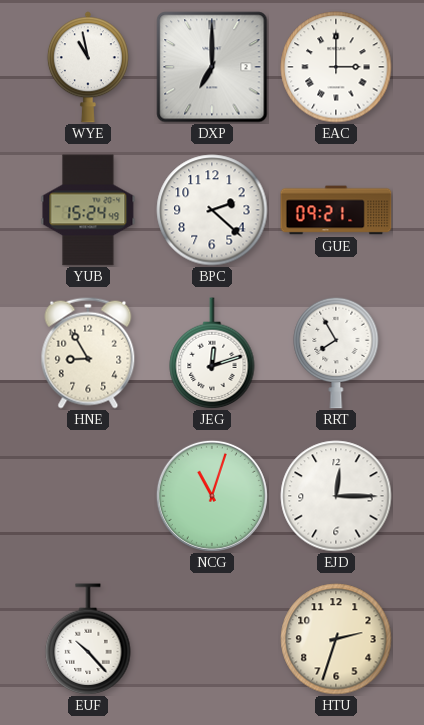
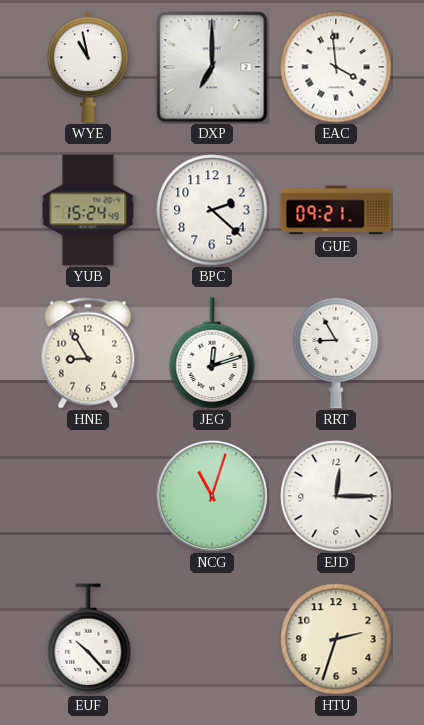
EAC: 3:00 -> 3:59 (336, 67)
RRT: 7:55 -> 8:55 (336, 353)
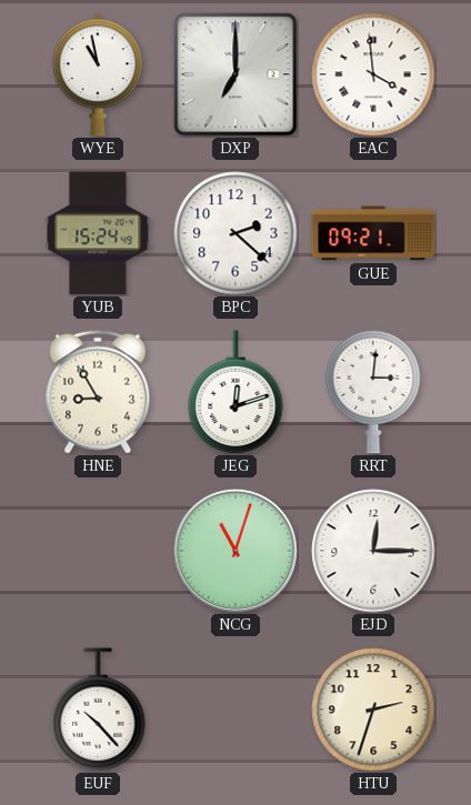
RRT: 8:55 -> 3:01 (373, 392)
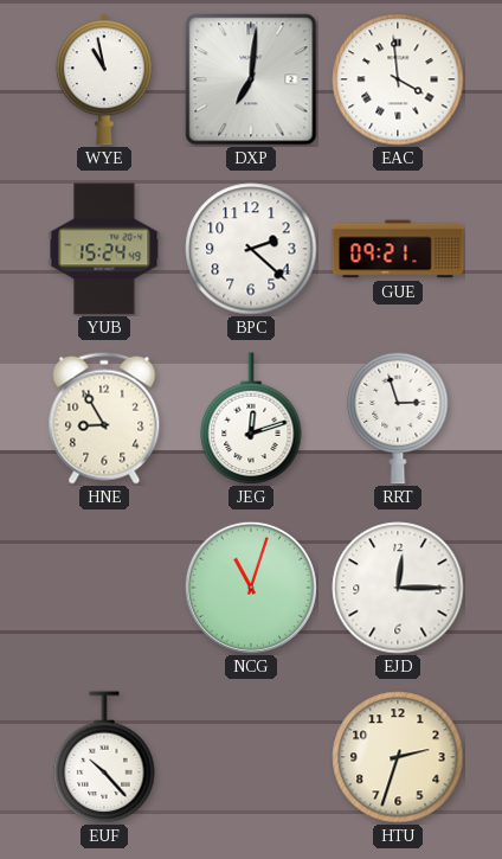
DXP: 7:00 -> 7:01 (251, 79)
RRT: 3:01 -> 2:57 (398, 418)
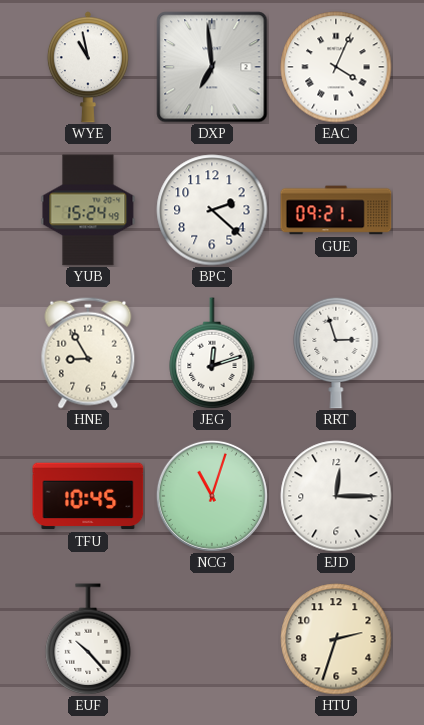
DXP: 7:01 -> 6:59 (212, 67)
EAC: 3:59 -> 4:04 (336, 67)
TFU: none -> 10:45 (88, 496)
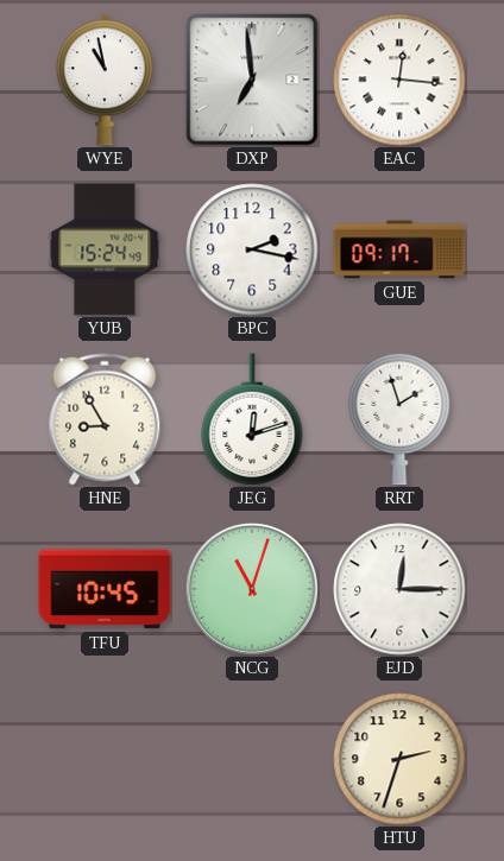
EAC: 4:04 -> 12:16 (399, 80)
BPC: 2:22 -> 2:17 (252, 249)
GUE: 09:21 -> 09:17 (399, 249)
RRT: 2:57 -> 1:57 (399, 419)
EUF: 10:23 -> none (88, 639)
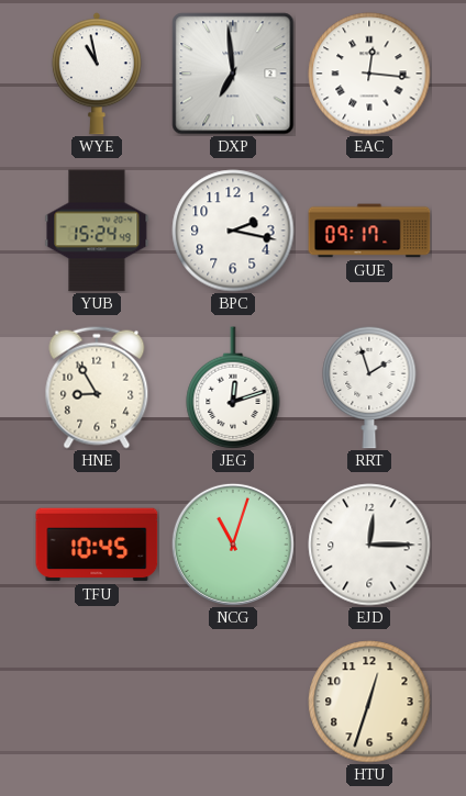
HTU: 2:33 -> 12:33 (369, 702)
